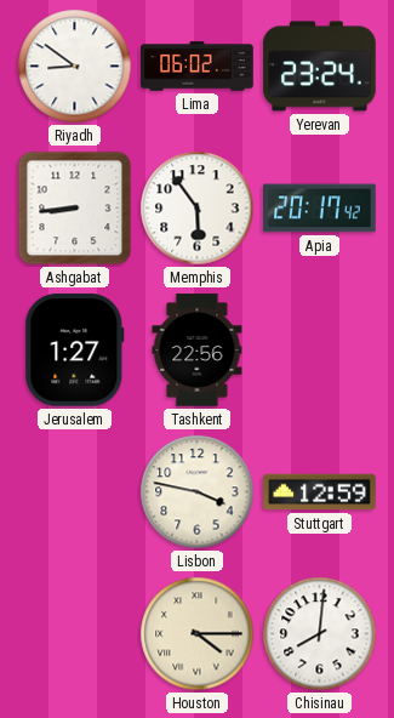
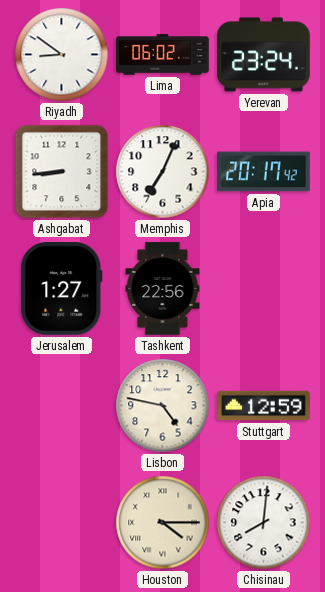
Memphis: 5:54 -> 7:04 (163, 172)
Lisbon: 3:47 -> 4:47 (163, 406)
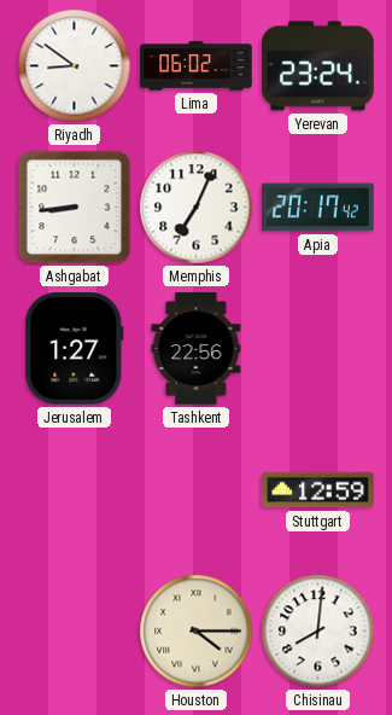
Lisbon: 4:47 -> none (163, 406)
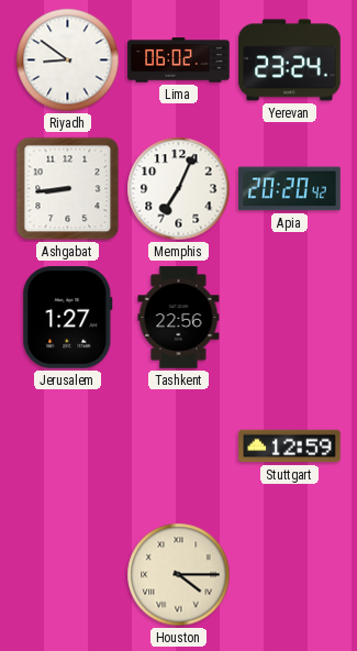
Apia: 20:17 -> 20:20 (290, 189)
Chisinau: 8:01 -> none (318, 632)
